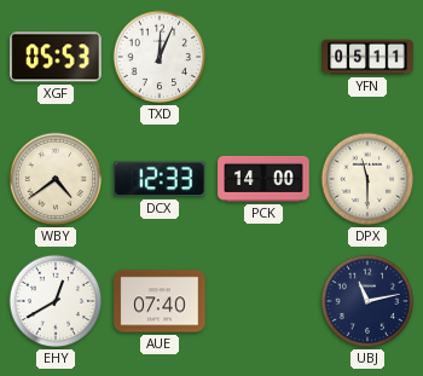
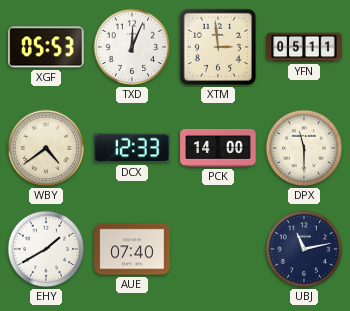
XTM: none -> 2:59 (218, 47)
EHY: 12:40 -> 1:40 (46, 249)
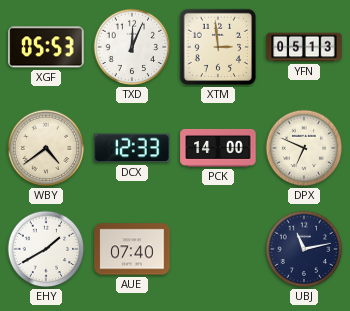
YFN: 05:11 -> 05:13 (304, 47)
DPX: 11:30 -> 6:49 (304, 148)
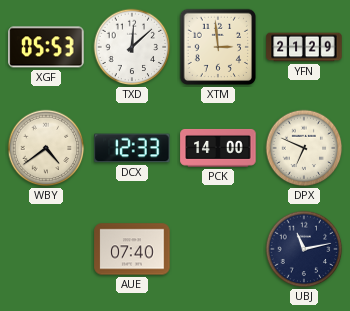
TXD: 12:04 -> 12:08 (132, 47)
YFN: 05:13 -> 21:29 (304, 47)
EHY: 1:40 -> none (46, 249)
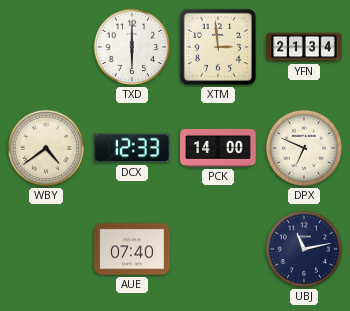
XGF: 05:53 -> none (46, 47)
TXD: 12:08 -> 6:00 (132, 47)
YFN: 21:29 -> 21:34 (304, 47)
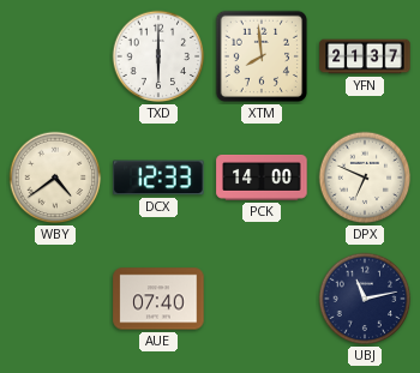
XTM: 2:59 -> 7:59 (262, 56)
YFN: 21:34 -> 21:37 (365, 56)
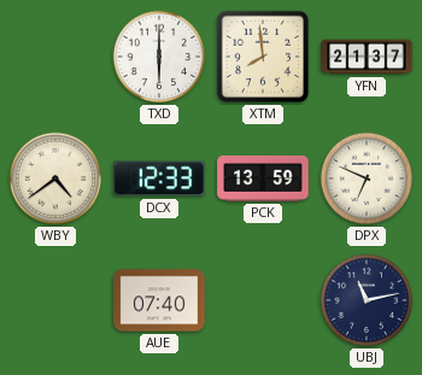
PCK: 14:00 -> 13:59 (263, 178)
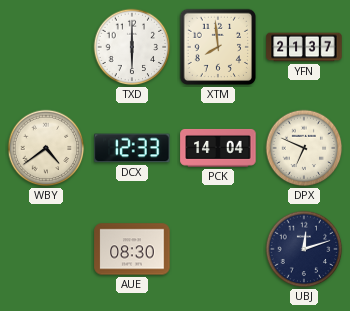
PCK: 13:59 -> 14:04 (218, 148)
AUE: 07:40 -> 08:30 (132, 249)
UBJ: 11:13 -> 12:12 (304, 249)
